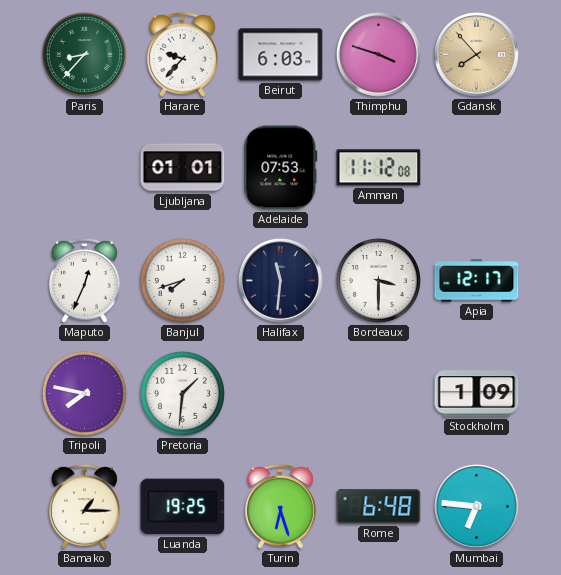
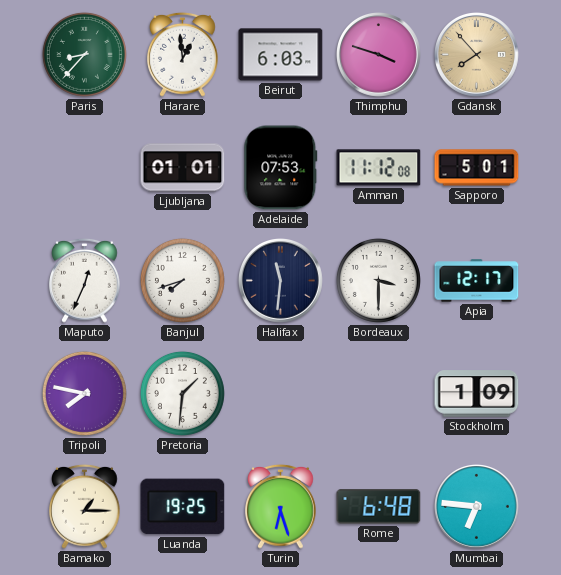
Harare: 9:37 -> 12:59 (183, 54)
Sapporo: none -> 5:01 (477, 168)
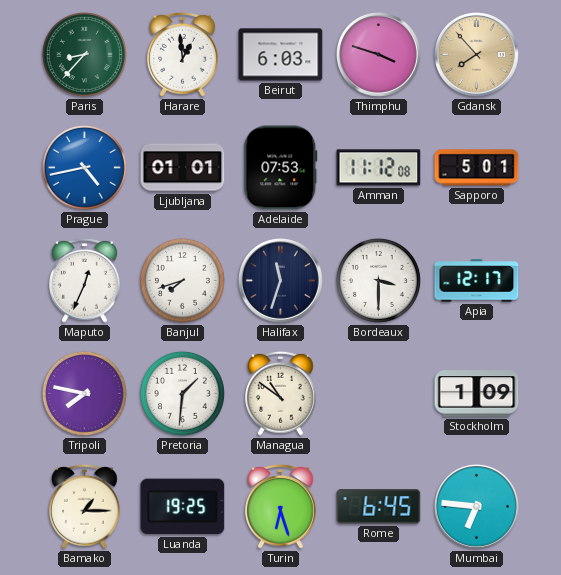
Prague: none -> 4:43 (84, 167)
Halifax: 11:31 -> 11:33 (281, 281)
Managua: none -> 10:51 (281, 393)
Rome: 6:48 -> 6:45 (379, 507)
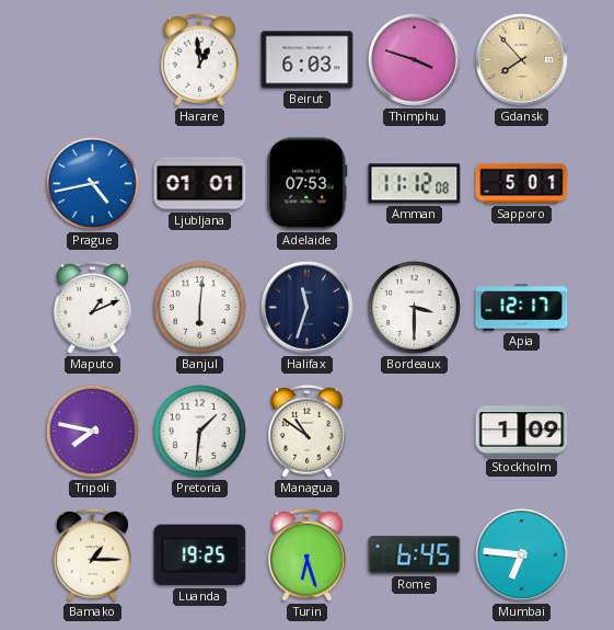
Paris: 8:37 -> none (84, 54)
Maputo: 12:34 -> 1:11 (93, 307)
Banjul: 7:42 -> 6:01 (199, 307)
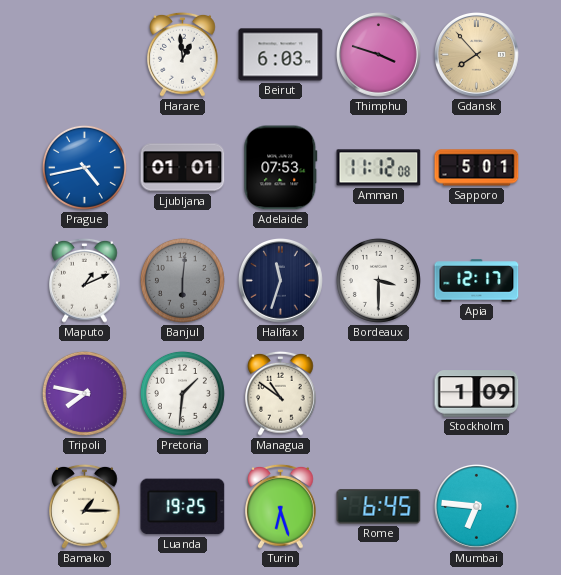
Banjul dial: white -> grey (182, 280)
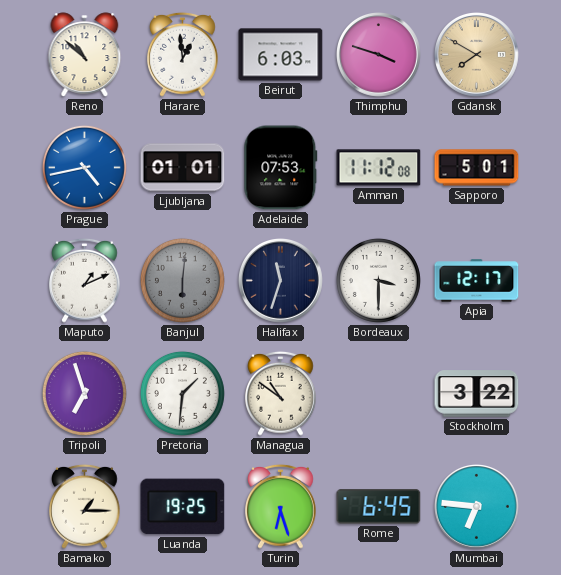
Reno: none -> 10:52 (85, 55)
Gdansk: 7:53 -> 7:50 (477, 55)
Tripoli: 7:47 -> 6:57 (84, 393)
Stockholm: 1:09 -> 3:22 (477, 394)
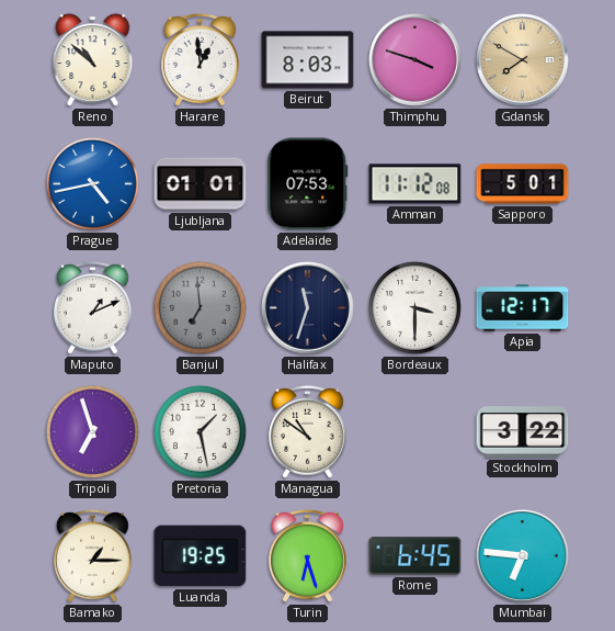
Beirut: 6:03 -> 8:03 (308, 60)
Banjul: 6:01 -> 6:59 (200, 307)
Pretoria: 1:31 -> 1:28 (200, 431)
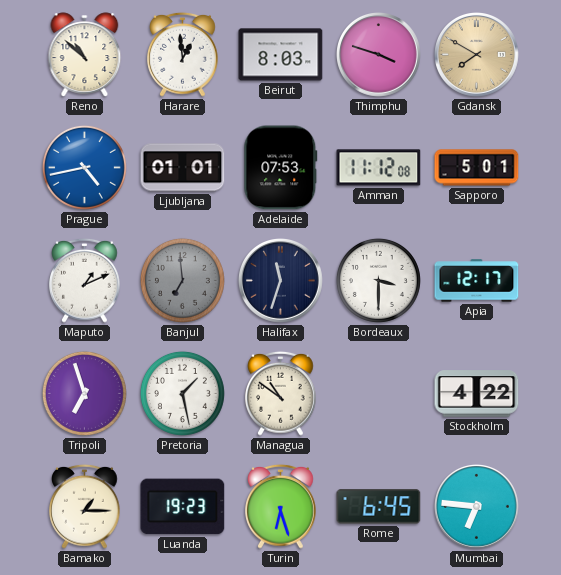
Stockholm: 3:22 -> 4:22 (477, 394)
Luanda: 19:25 -> 19:23 (183, 507)
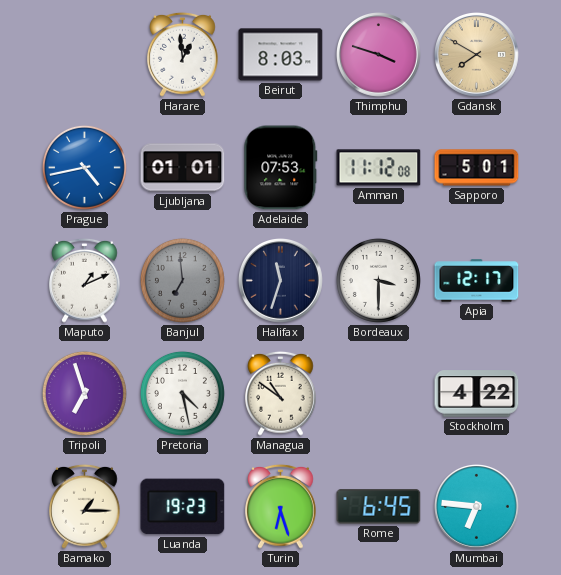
Reno: 10:52 -> none (85, 55)
Pretoria: 1:28 -> 4:28 (182, 393)
